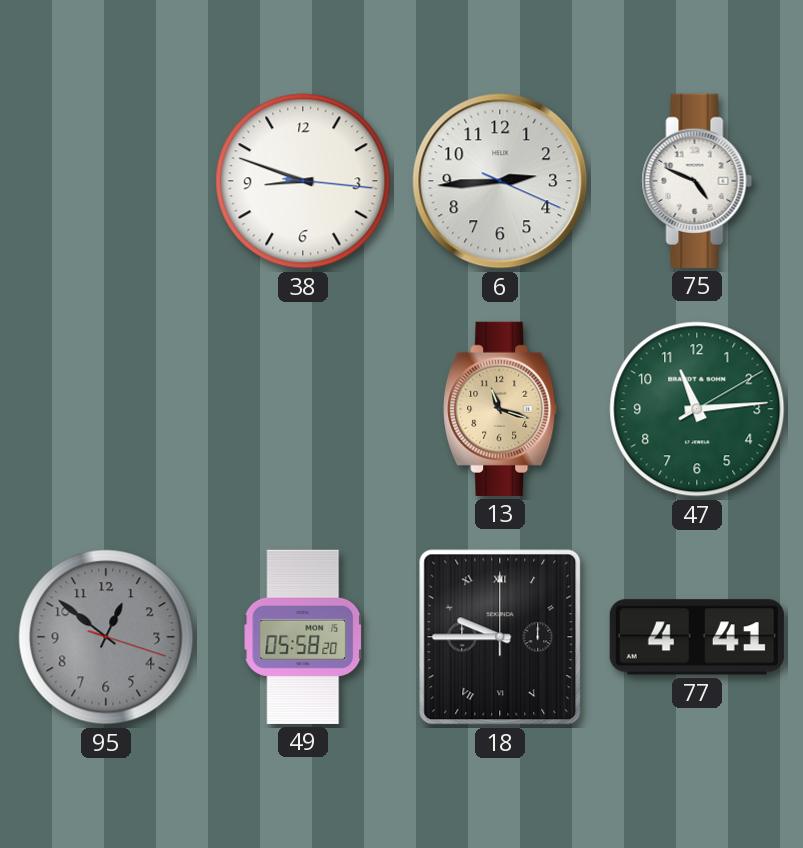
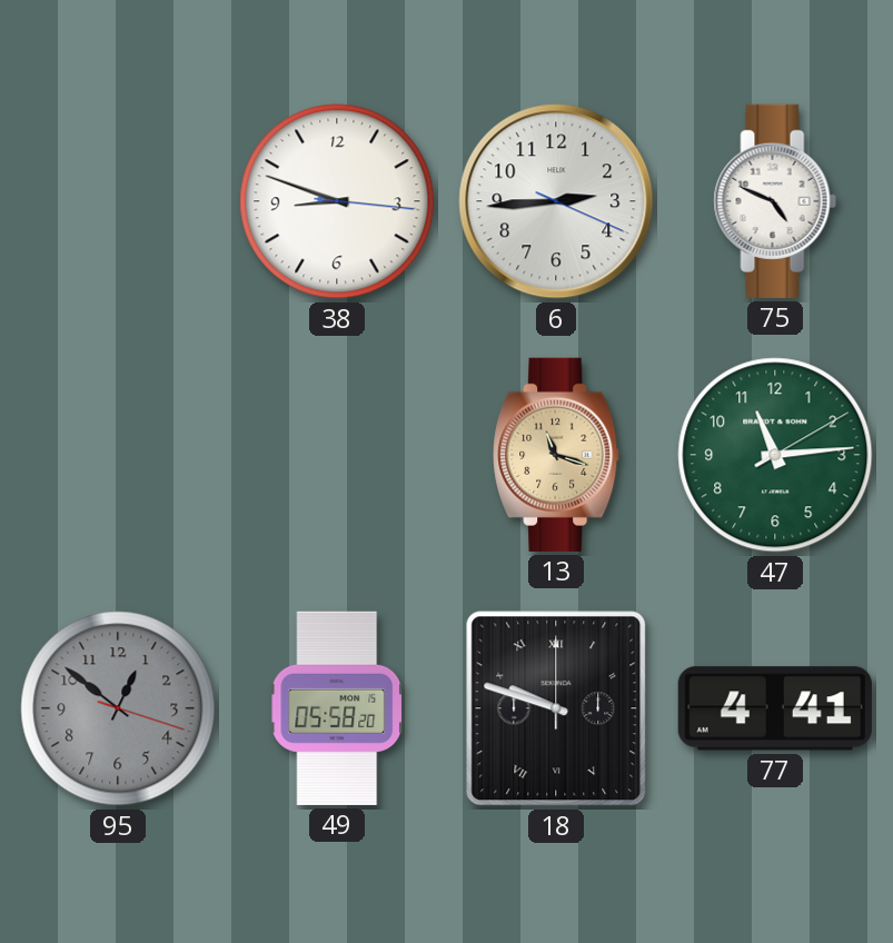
18: 9:45 -> 9:48 (556, 708)
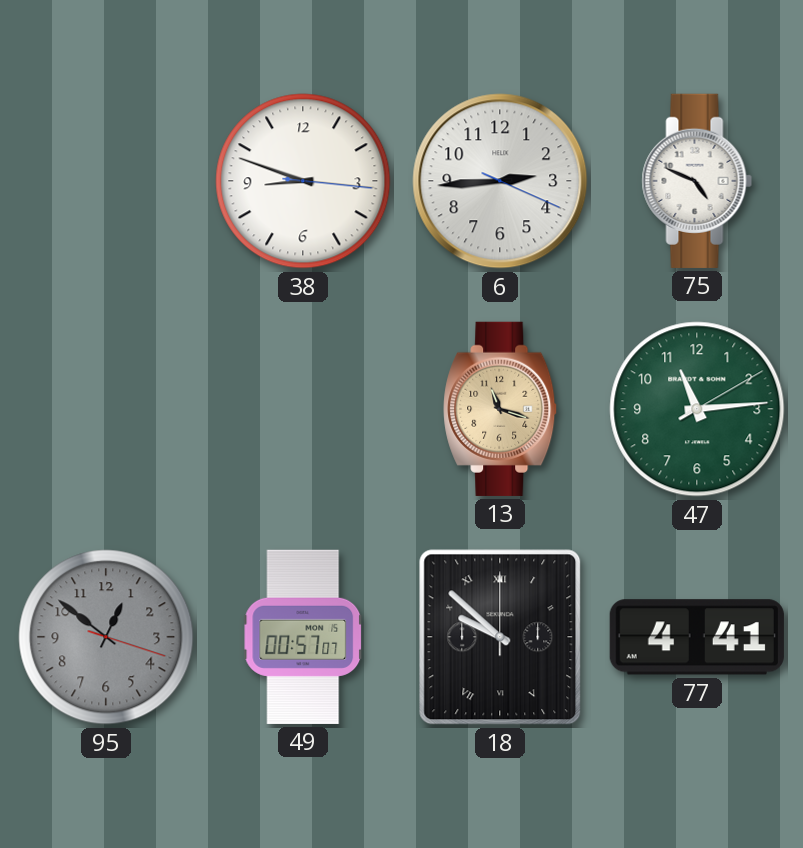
49: 05:58 -> 00:57 (304, 637)
18: 9:48 -> 9:52 (500, 637)
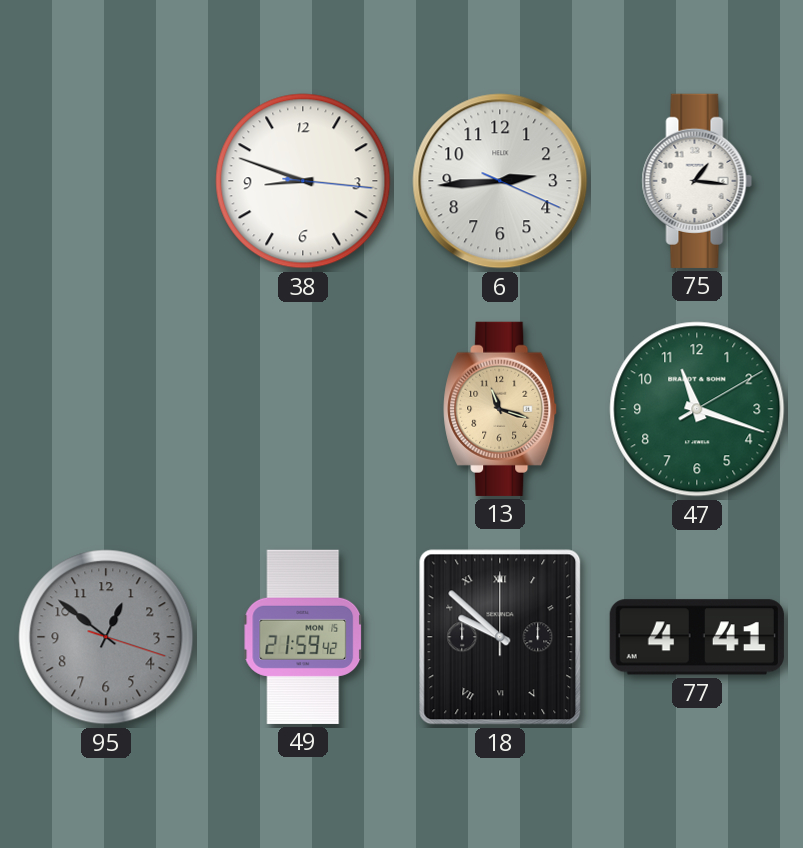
75: 4:49 -> 1:16 (697, 181)
47: 11:14 -> 11:18 (697, 409)
49: 00:57 -> 21:59 (304, 637)
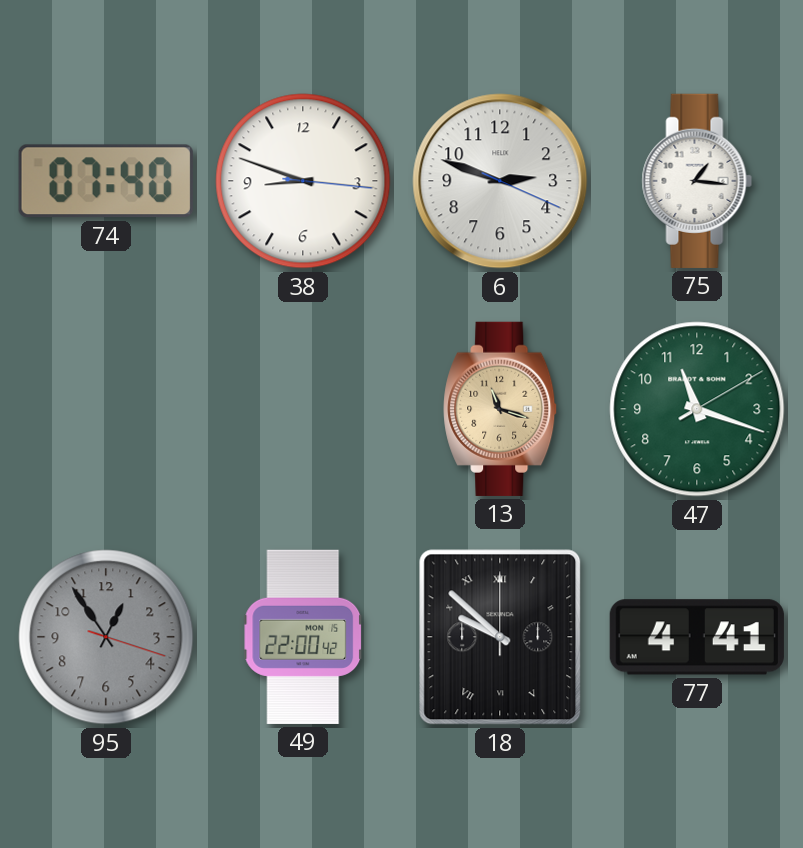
74: none -> 07:40 (106, 181)
6: 2:44 -> 2:48 (500, 181)
95: 12:51 -> 12:54 (106, 637)
49: 21:59 -> 22:00 (304, 637)
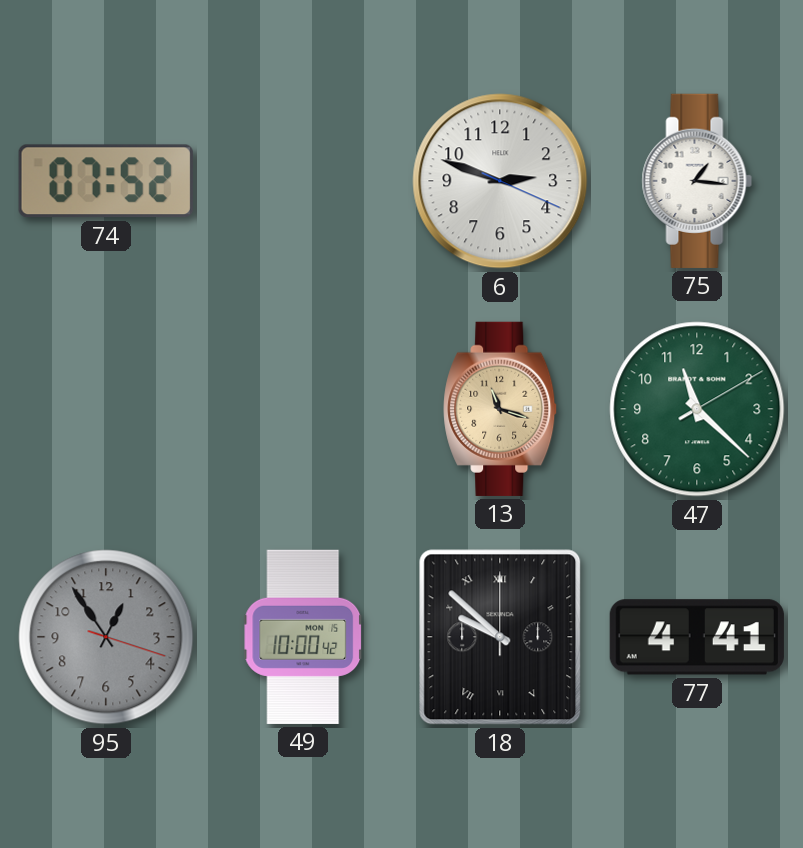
74: 07:40 -> 07:52 (106, 181)
38: 8:48 -> none (303, 181)
47: 11:18 -> 11:22 (697, 409)
49: 22:00 -> 10:00 (304, 637)
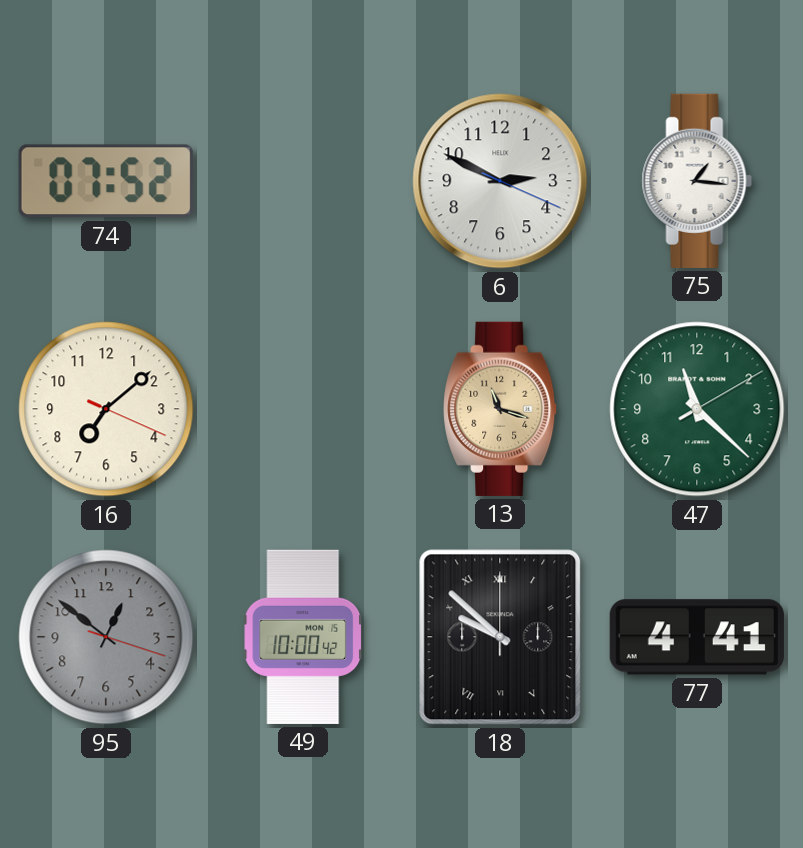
6: 2:48 -> 2:49 (500, 181)
16: none -> 7:08 (106, 409)
95: 12:54 -> 12:51 (106, 637)
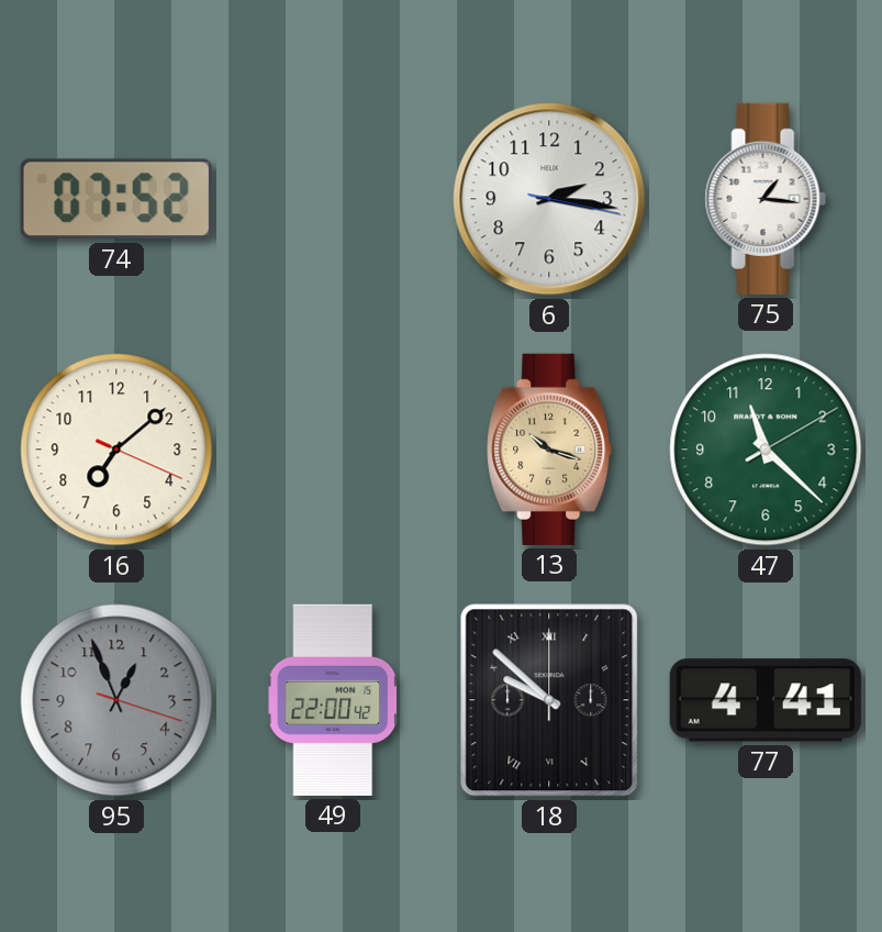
6: 2:49 -> 2:16 (549, 199)
13: 11:18 -> 10:18 (550, 450)
95: 12:51 -> 12:56 (116, 700)
49: 10:00 -> 22:00 (334, 700)
